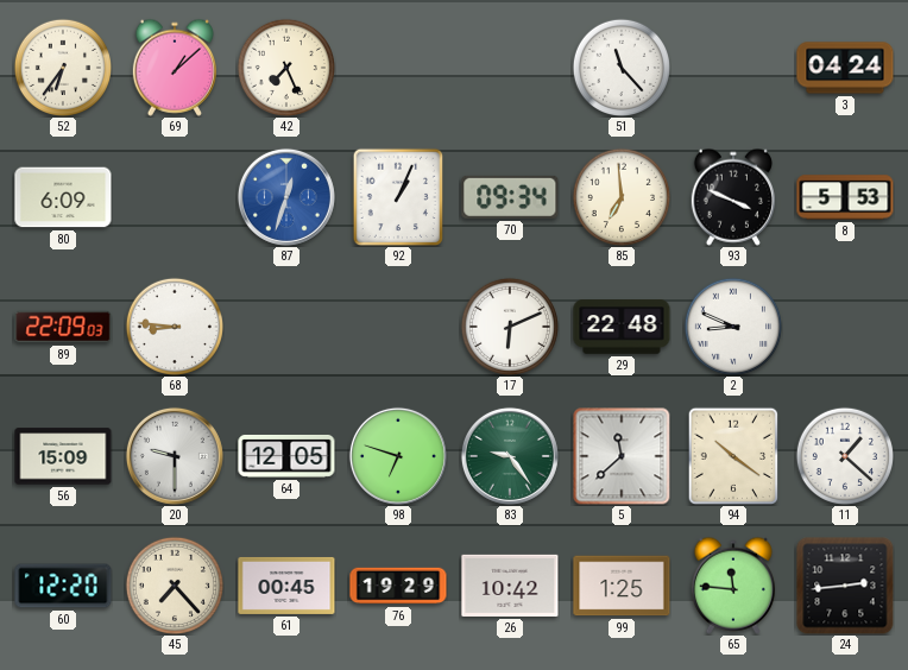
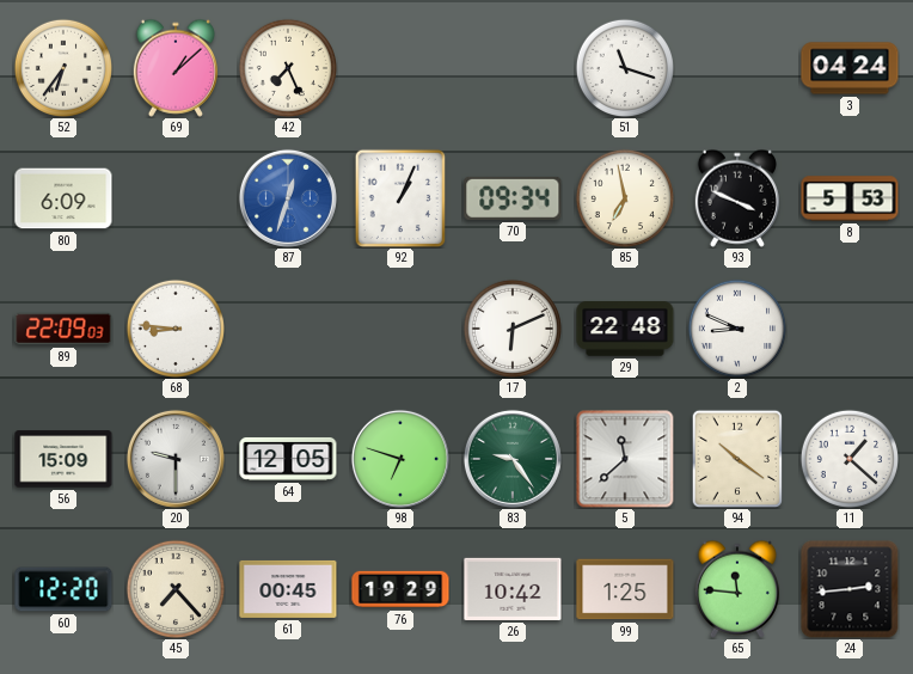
51: 11:23 -> 11:18 (624, 67)
85: 6:59 -> 6:58 (624, 197)
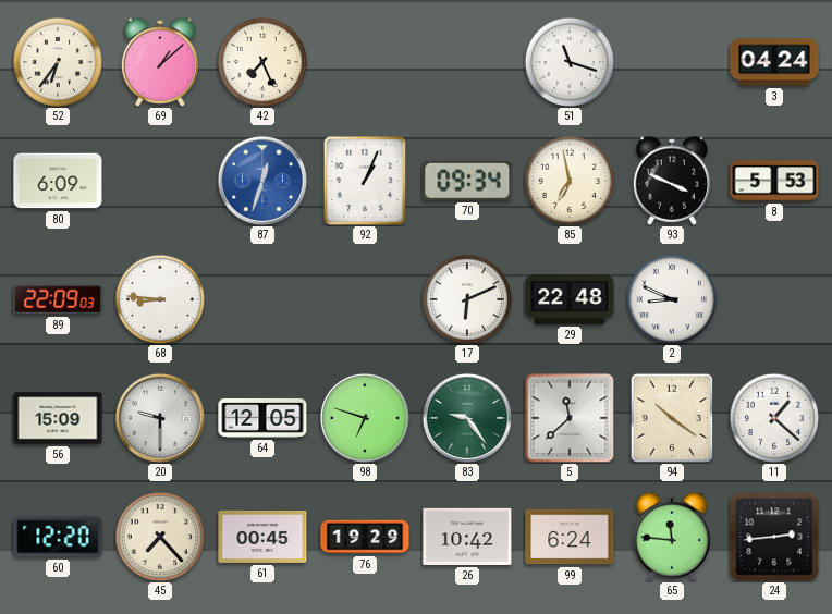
99: 1:25 -> 6:24 (570, 537)
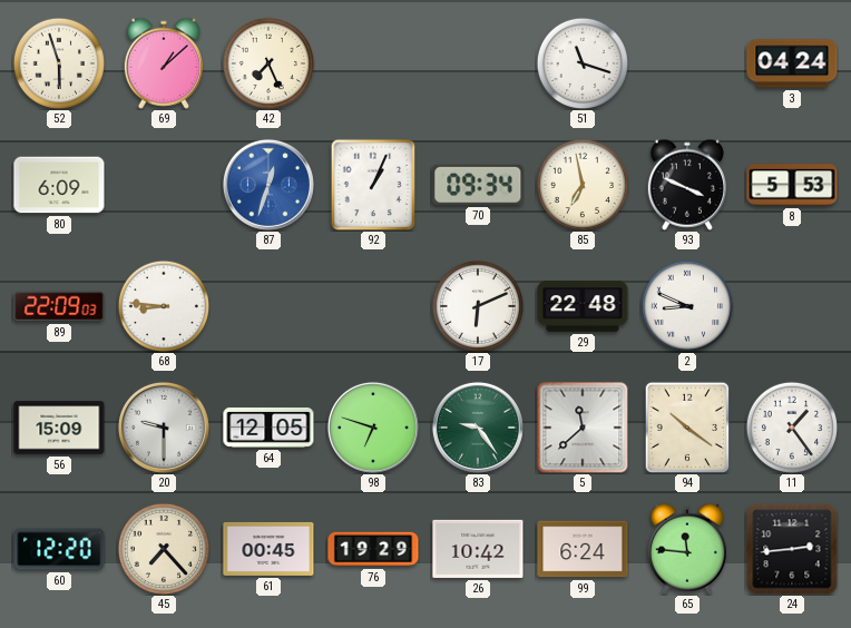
52: 6:36 -> 5:57 (58, 62)
11: 1:22 -> 1:24 (791, 426)
